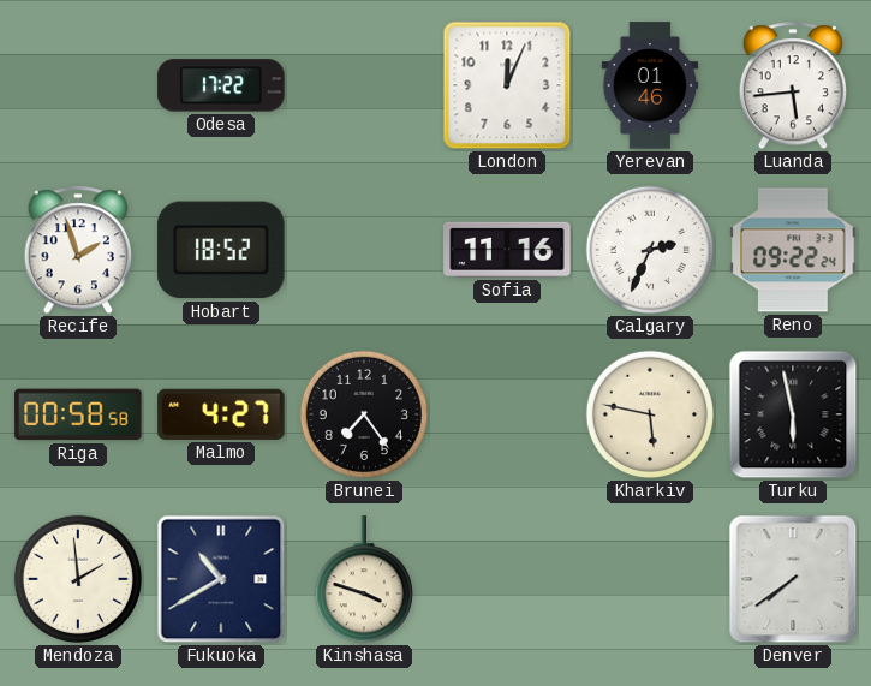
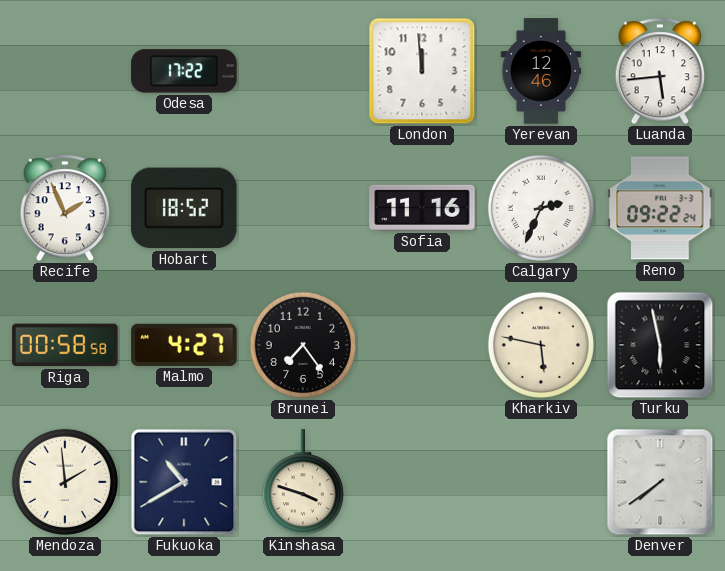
London: 12:04 -> 11:59 (422, 71)
Yerevan: 01:46 -> 12:46 (541, 71)
Recife: 1:57 -> 1:56 (65, 209)
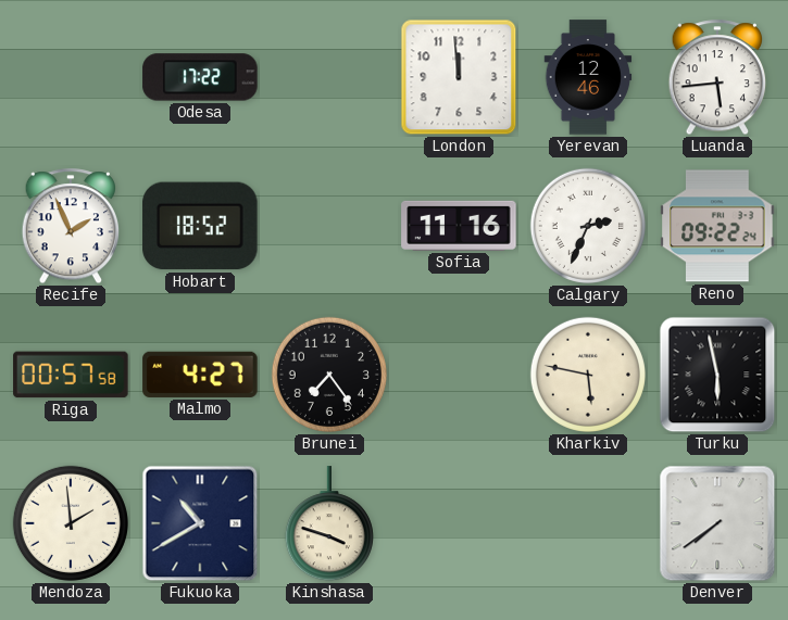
Riga: 00:58 -> 00:57 (71, 375)
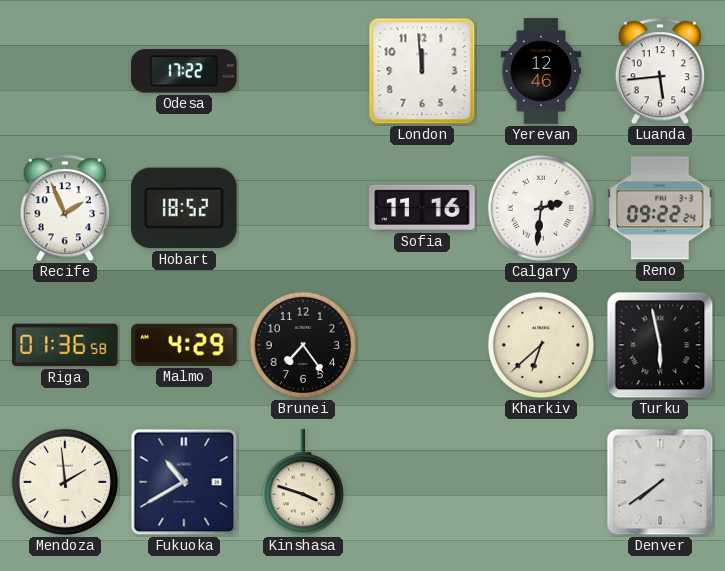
Calgary: 2:34 -> 2:31 (541, 208)
Riga: 00:57 -> 01:36 (65, 345)
Malmo: 4:27 -> 4:29 (184, 345)
Kharkiv: 5:47 -> 6:38 (541, 345)
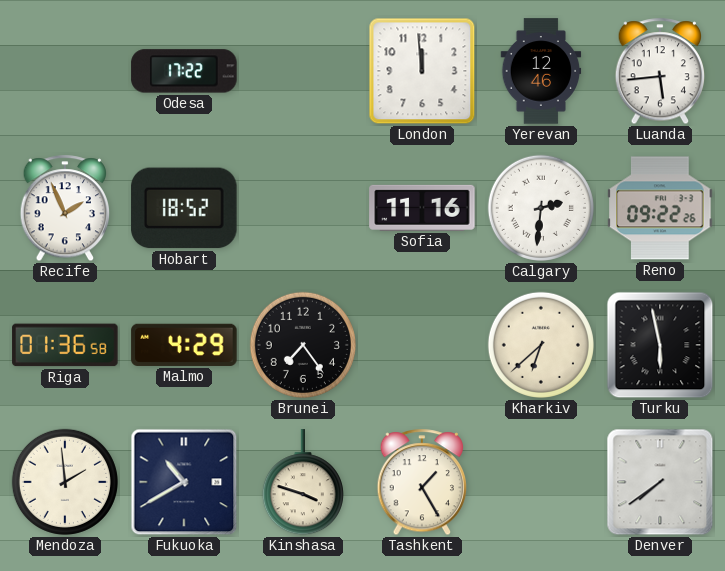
Reno: 09:22:24 -> 09:22:26 (660, 208)
Tashkent: none -> 1:25 (422, 483)
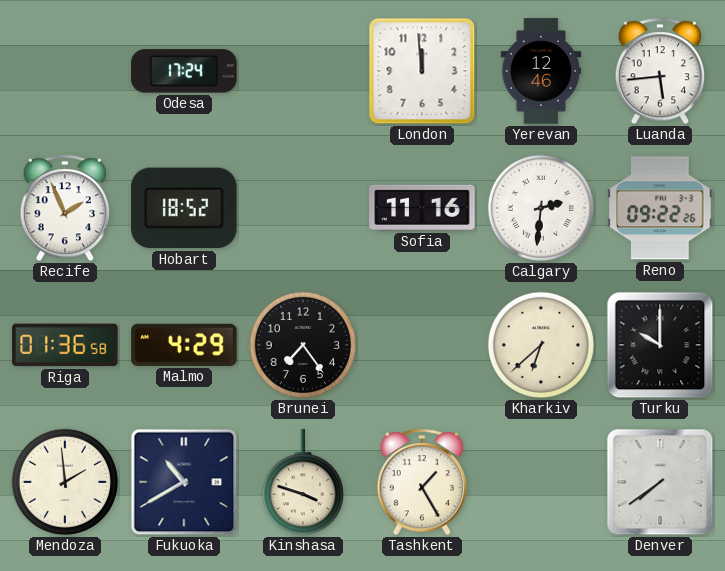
Odesa: 17:22 -> 17:24 (184, 71)
Turku: 5:58 -> 10:00 (660, 345)
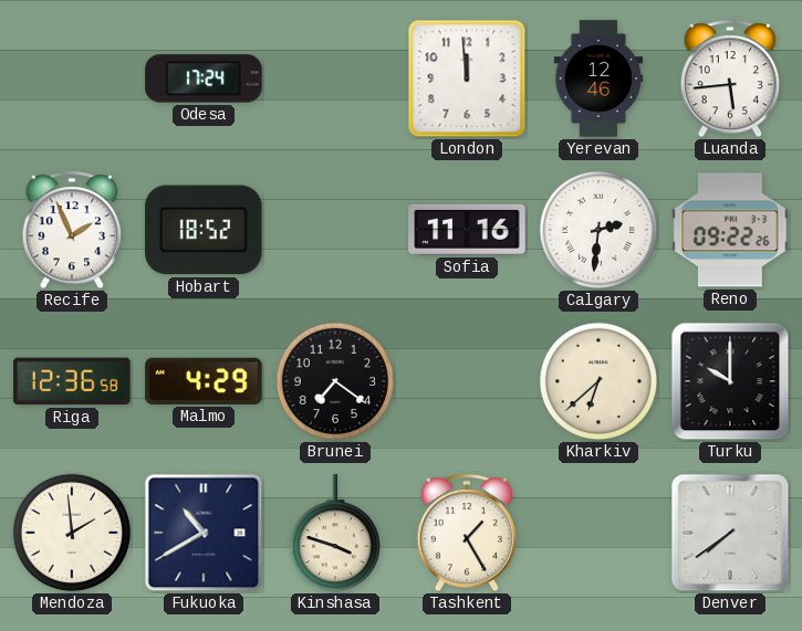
Riga: 01:36 -> 12:36 (72, 381)
Brunei: 7:24 -> 7:21 (335, 381)
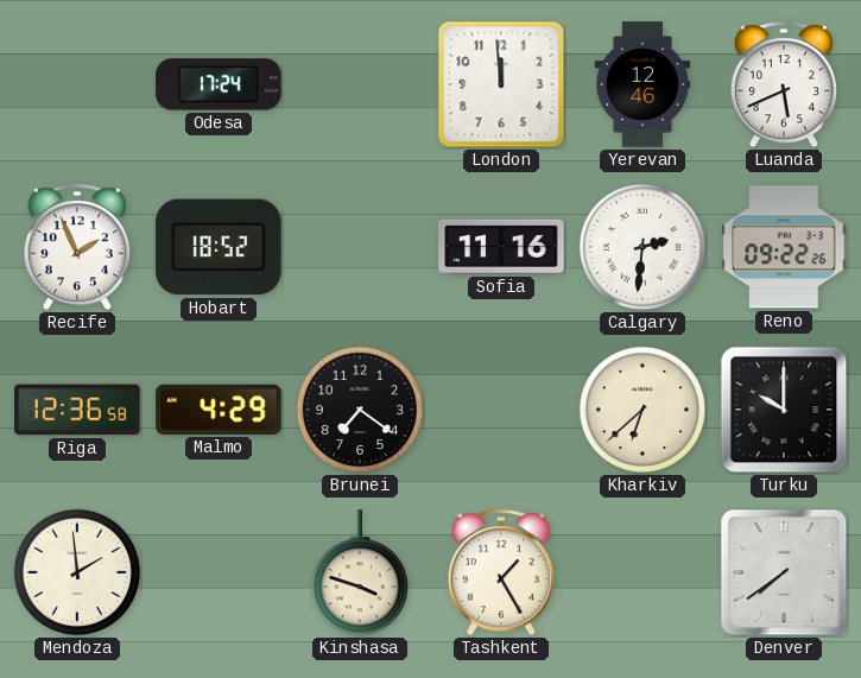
Luanda: 5:44 -> 5:41 (784, 85)
Fukuoka: 10:40 -> none (204, 533)
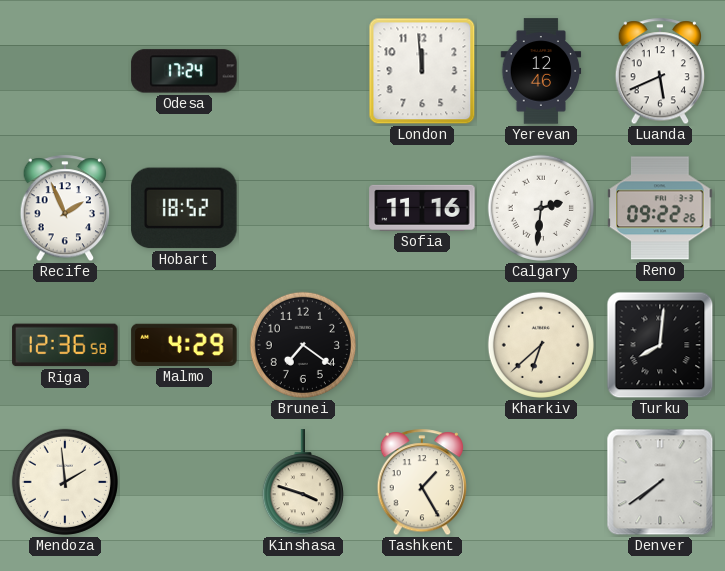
Turku: 10:00 -> 8:01 (660, 345)
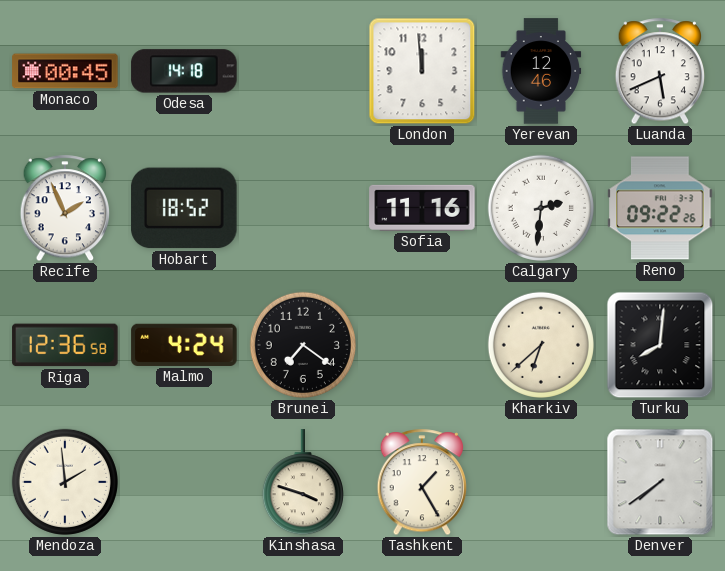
Monaco: none -> 00:45 (65, 71)
Odesa: 17:24 -> 14:18 (184, 71)
Malmo: 4:29 -> 4:24 (184, 345)
